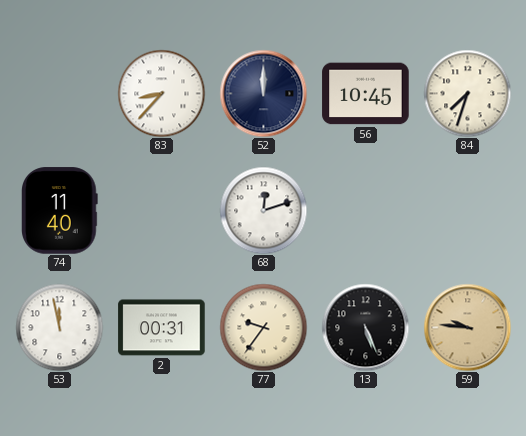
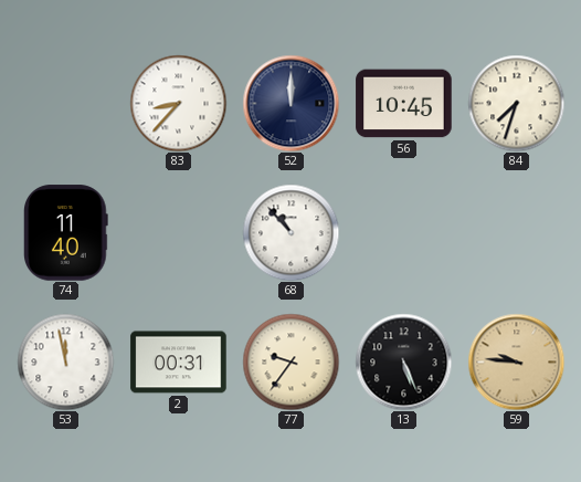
68: 12:12 -> 10:53 (290, 232)
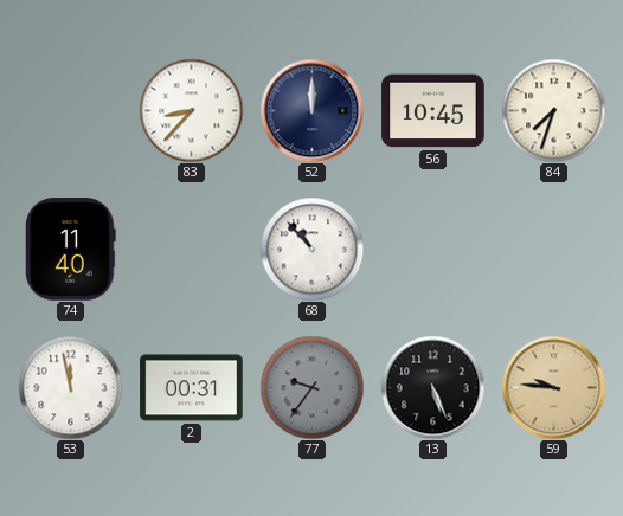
77 dial: cream -> grey (311, 387)
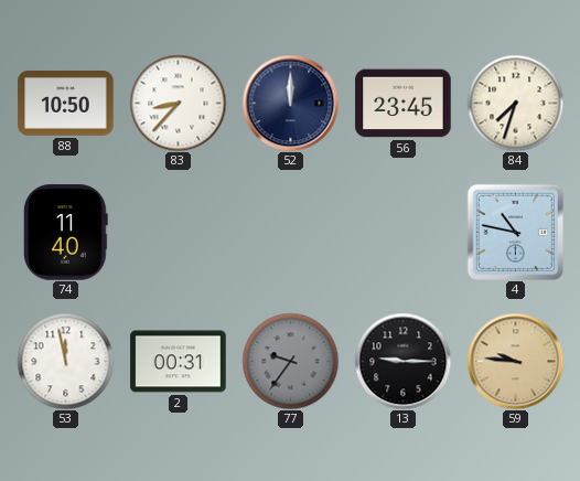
88: none -> 10:50 (66, 103)
56: 10:45 -> 23:45 (404, 104)
68: 10:53 -> none (311, 249)
4: none -> 10:47 (515, 232)
13: 5:26 -> 9:15 (402, 361)
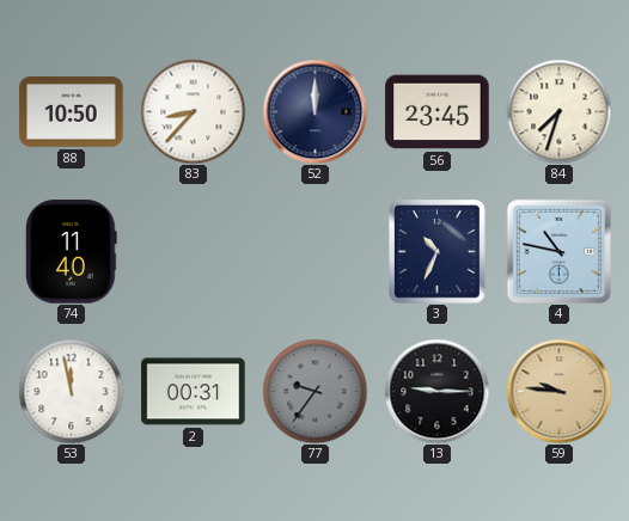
3: none -> 10:34 (438, 252)
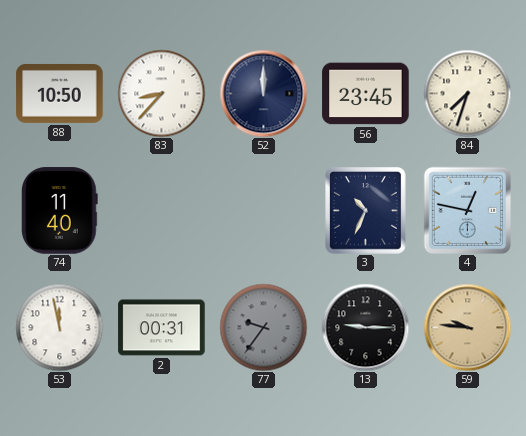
4: 10:47 -> 12:47 (467, 210)
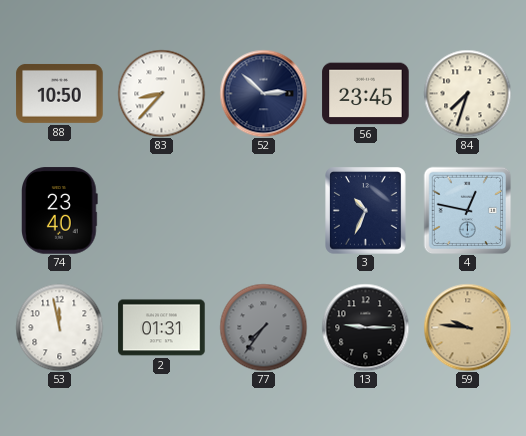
52: 12:00 -> 2:52 (263, 93)
74: 11:40 -> 23:40 (60, 211)
2: 00:31 -> 01:31 (162, 328)
77: 9:36 -> 7:36 (263, 327)
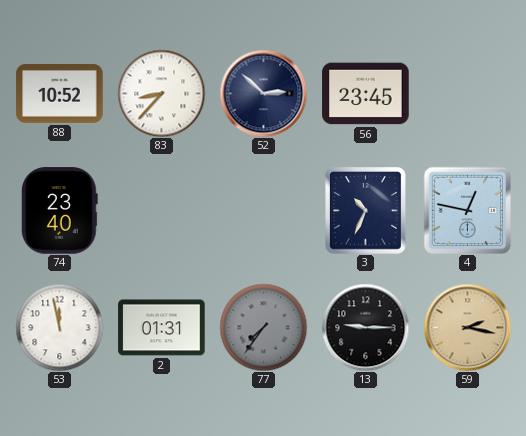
88: 10:50 -> 10:52 (60, 93)
84: 7:33 -> none (467, 93)
59: 9:46 -> 2:17 (467, 327)
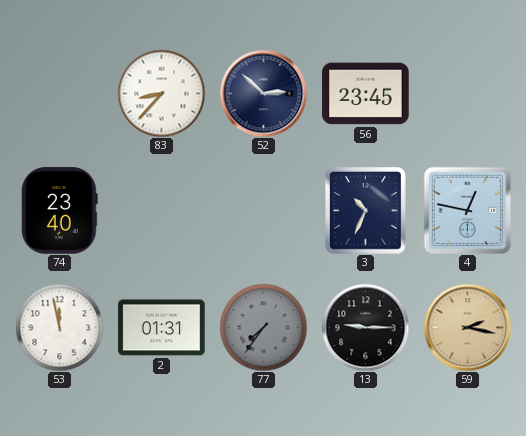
88: 10:52 -> none (60, 93)
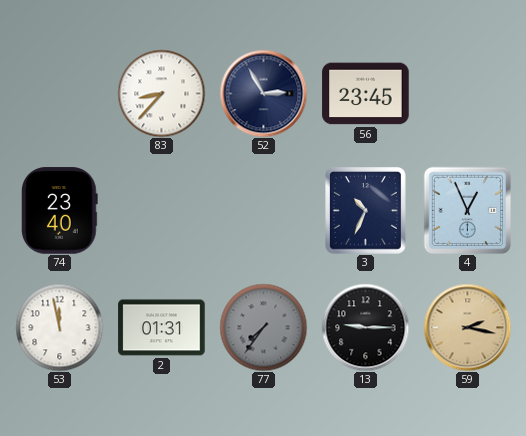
52: 2:52 -> 2:55 (263, 93)
4: 12:47 -> 12:56 (467, 210)
